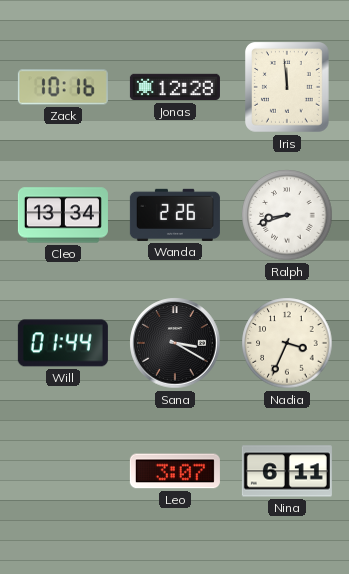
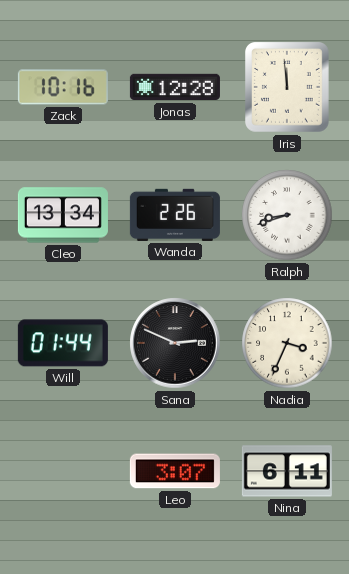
Sana: 3:20 -> 2:49 (175, 343)
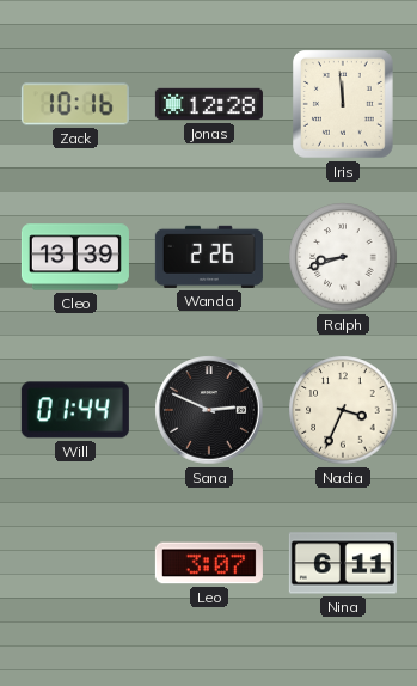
Cleo: 13:34 -> 13:39 (75, 257)
